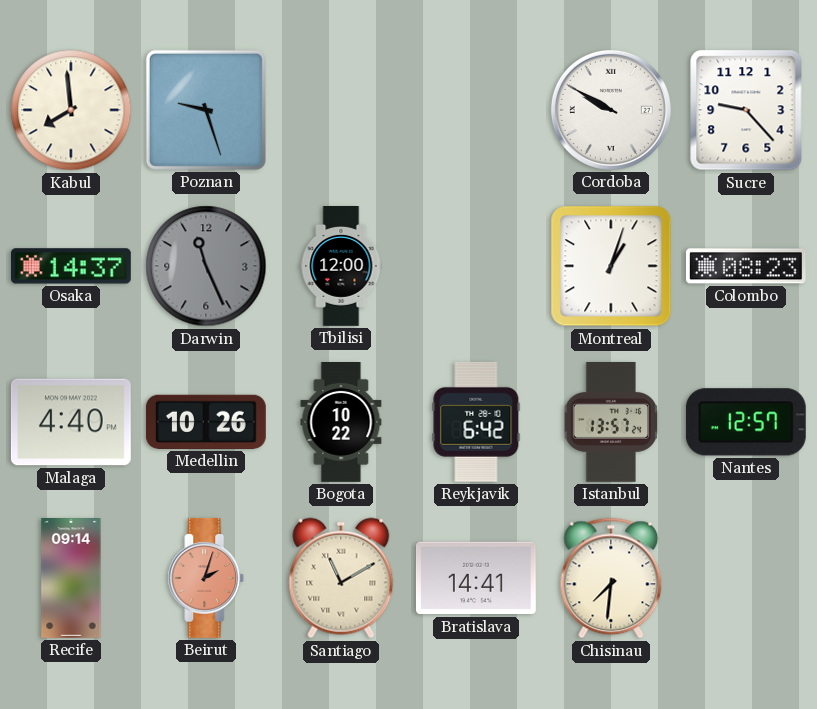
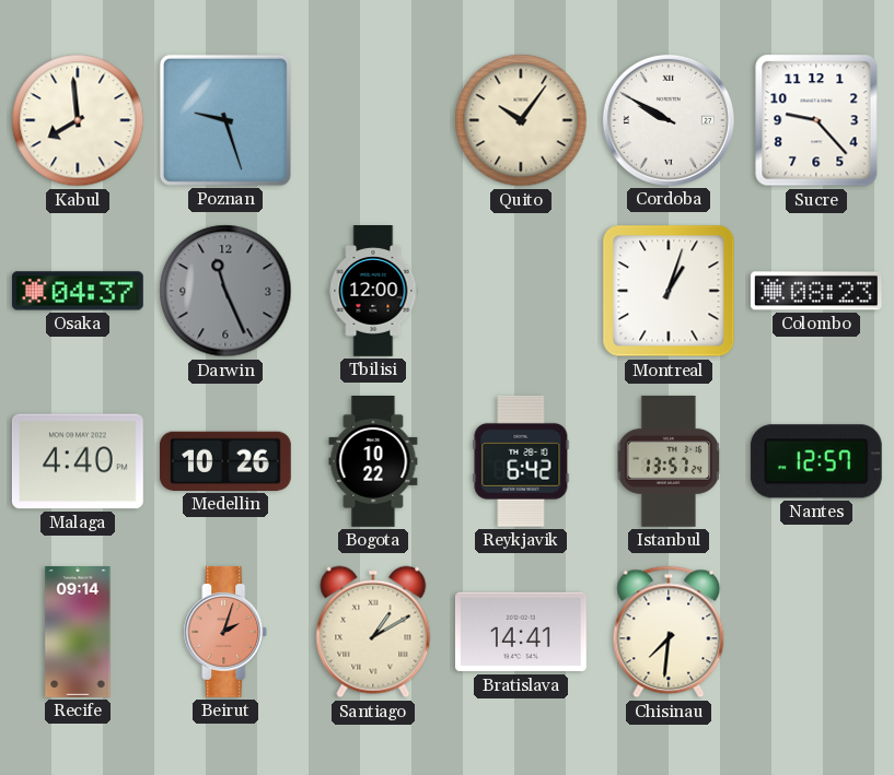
Quito: none -> 10:06 (521, 120)
Osaka: 14:37 -> 04:37 (78, 291)
Santiago: 11:10 -> 1:10 (373, 632)
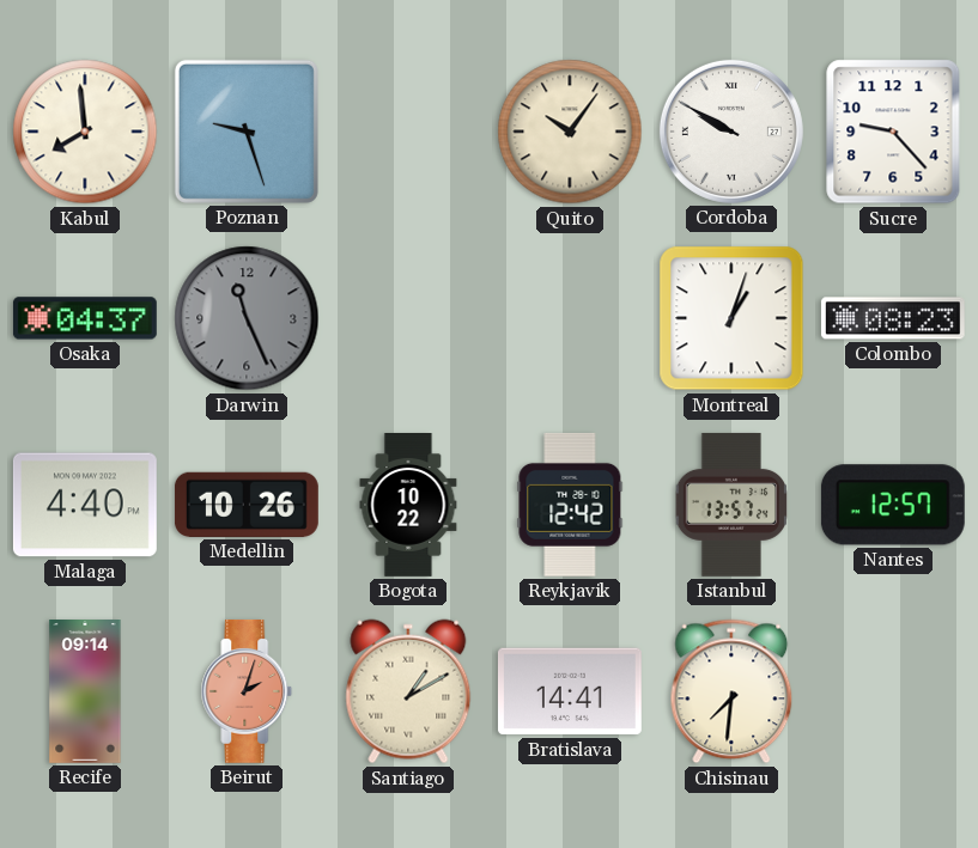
Tbilisi: 12:00 -> none (373, 292)
Reykjavik: 6:42 -> 12:42 (570, 505)
